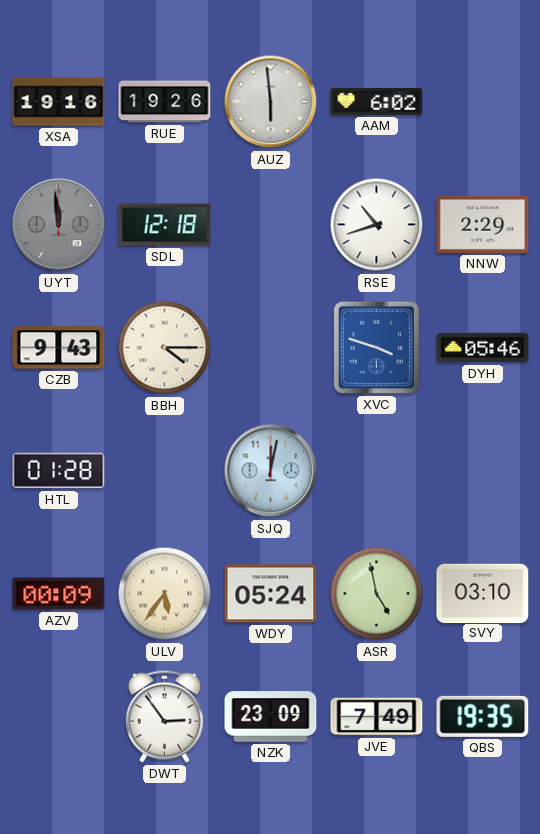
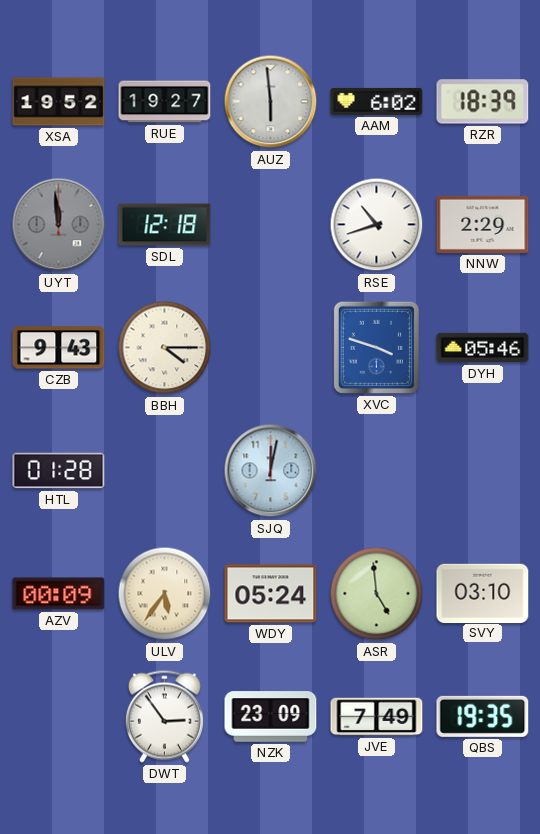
XSA: 19:16 -> 19:52 (59, 102)
RUE: 19:26 -> 19:27 (165, 102)
RZR: none -> 18:39 (483, 102)
ASR: 4:58 -> 4:59 (377, 594)
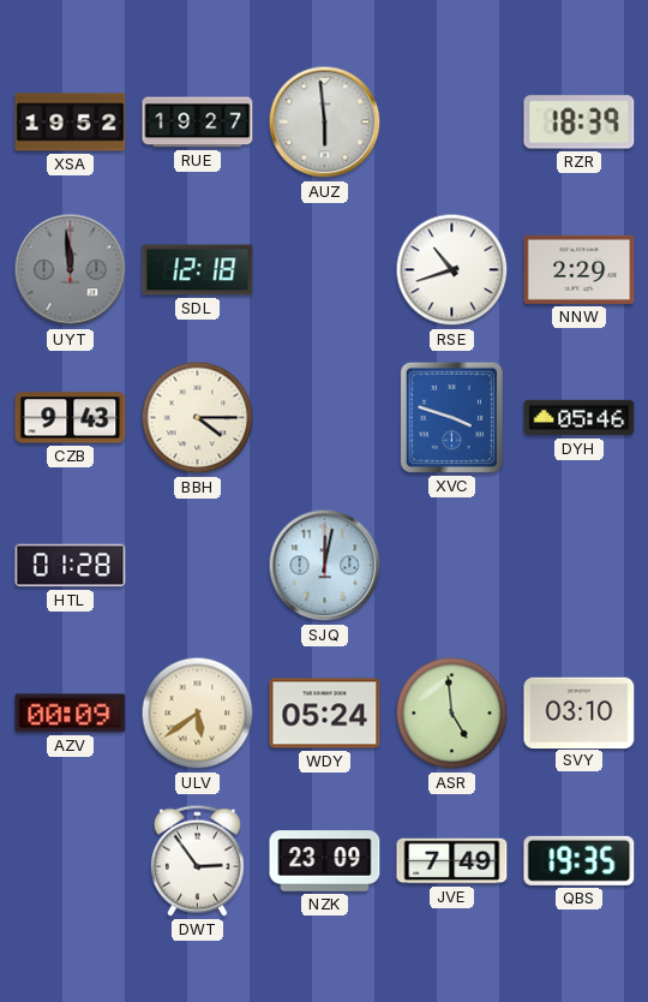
AAM: 6:02 -> none (377, 101)
ULV: 5:36 -> 5:39 (198, 714)
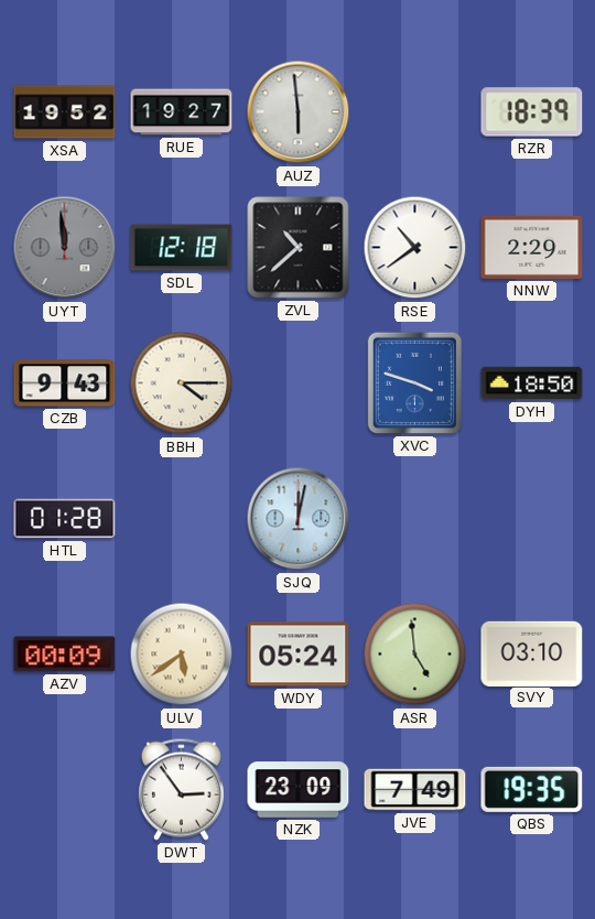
ZVL: none -> 10:38 (299, 248)
RSE: 10:42 -> 10:39 (415, 248)
DYH: 05:46 -> 18:50 (532, 383)
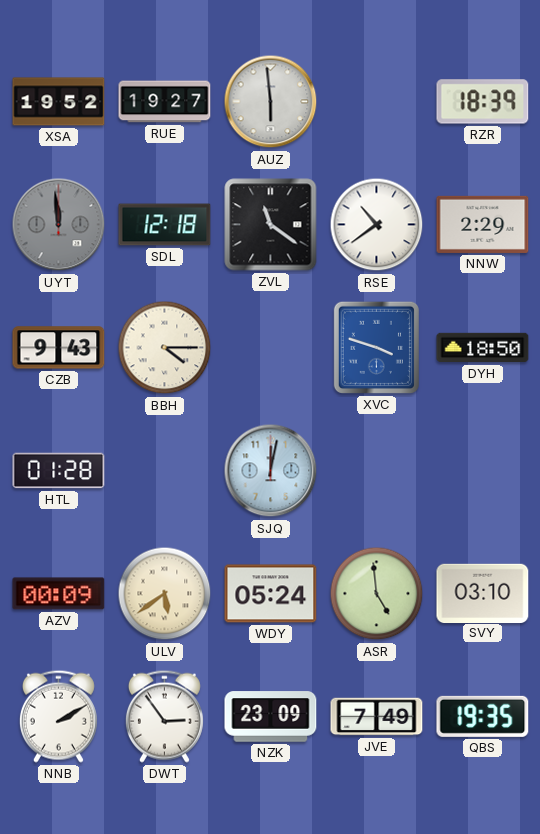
ZVL: 10:38 -> 11:21 (271, 225)
NNB: none -> 2:10 (58, 716)
